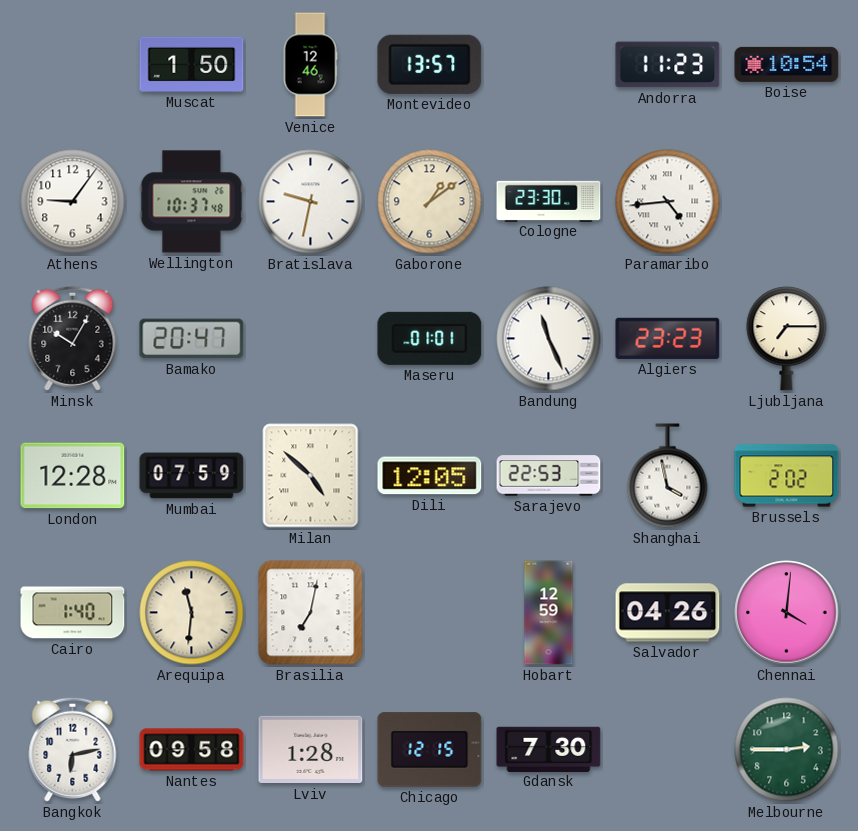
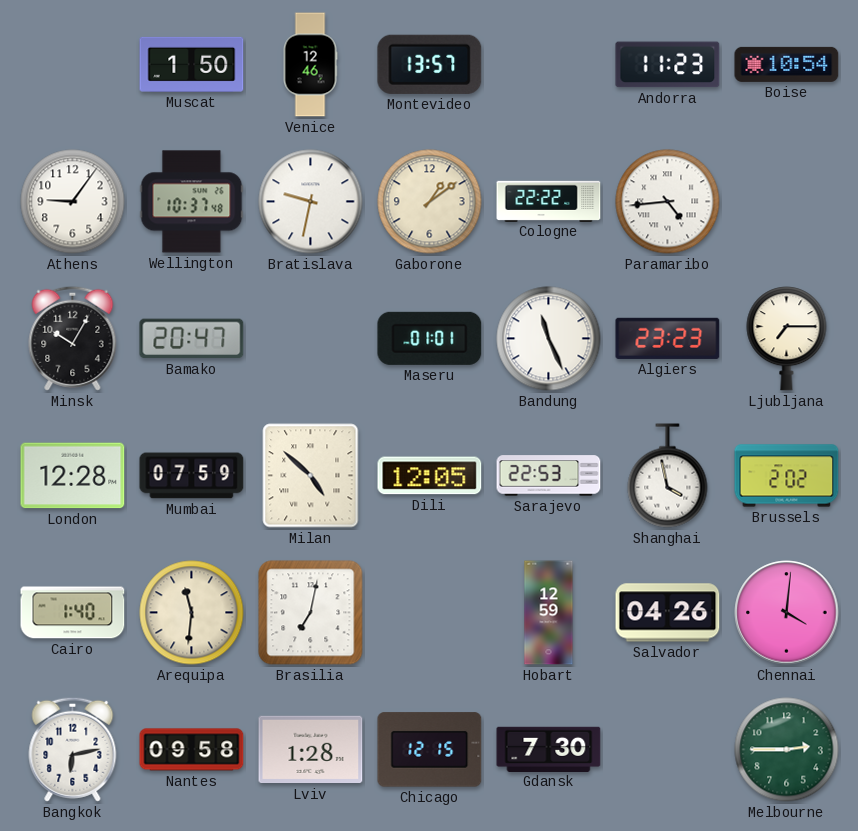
Cologne: 23:30 -> 22:22 (549, 201)
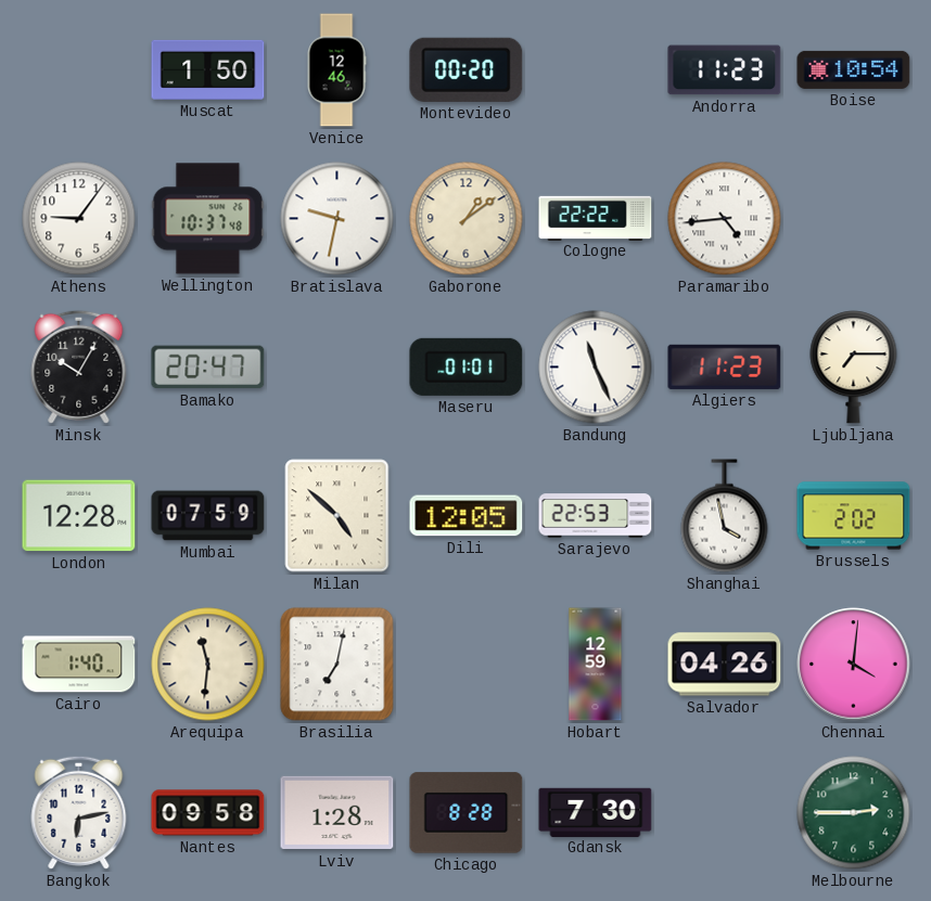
Montevideo: 13:57 -> 00:20 (467, 69)
Algiers: 23:23 -> 11:23 (725, 366)
Chicago: 12:15 -> 8:28 (467, 813)
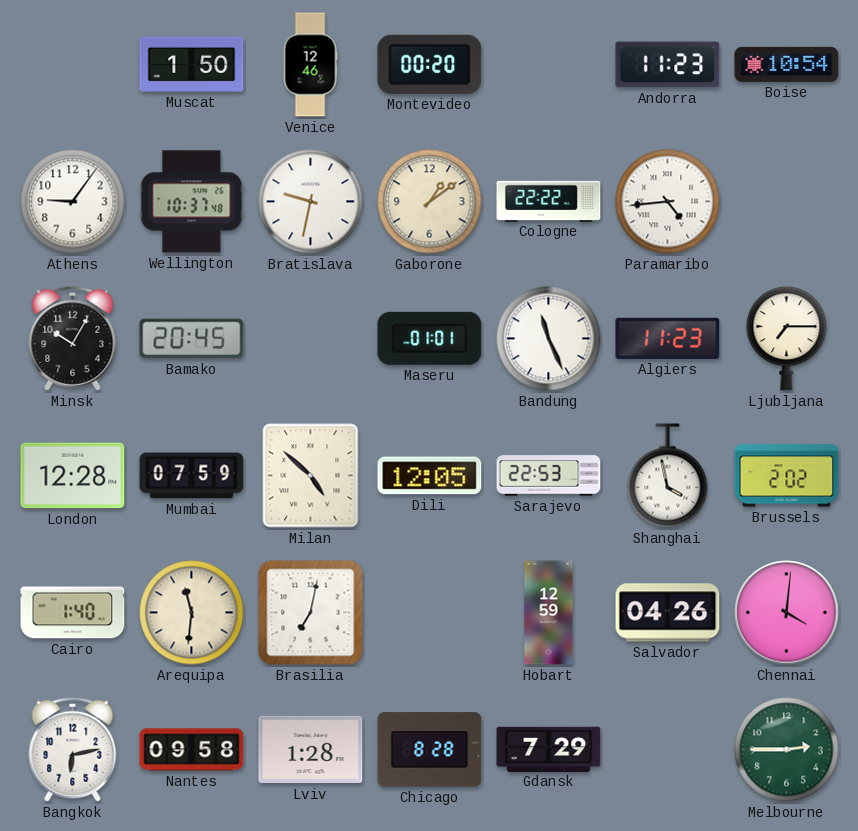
Bamako: 20:47 -> 20:45 (192, 339)
Gdansk: 7:30 -> 7:29 (549, 749)
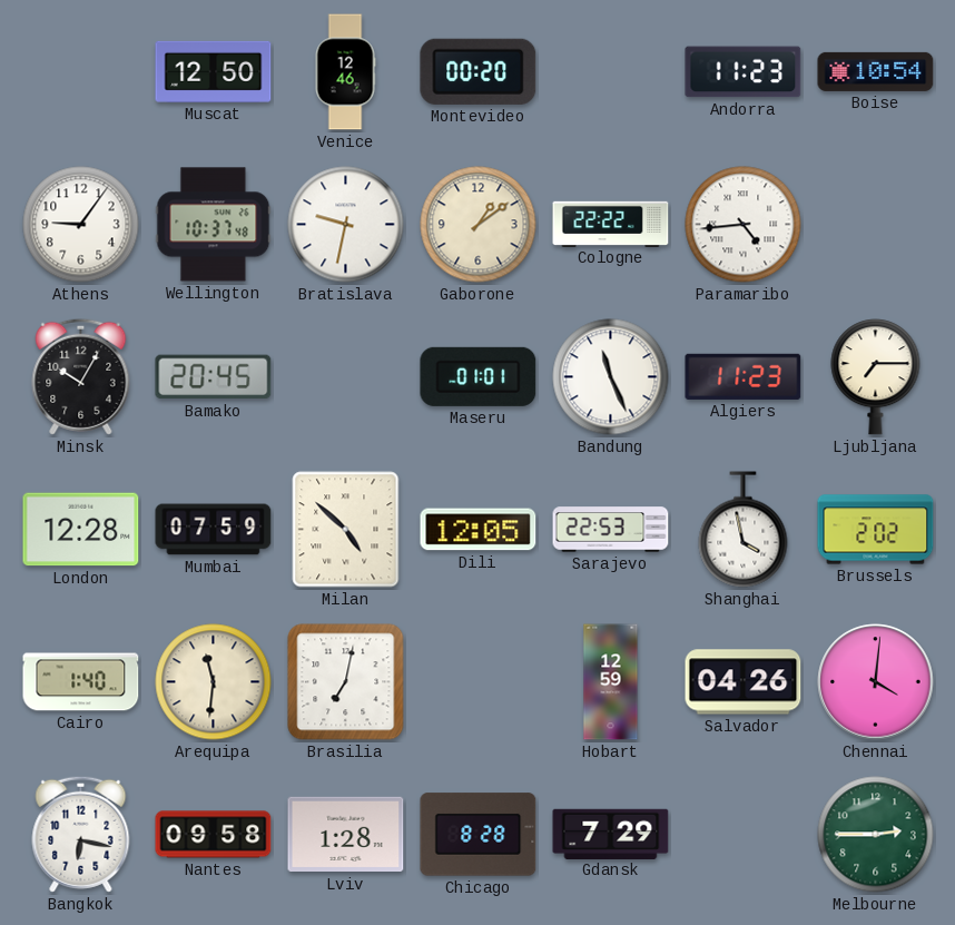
Muscat: 1:50 -> 12:50 (214, 71)
Bangkok: 6:13 -> 6:17 (81, 834)
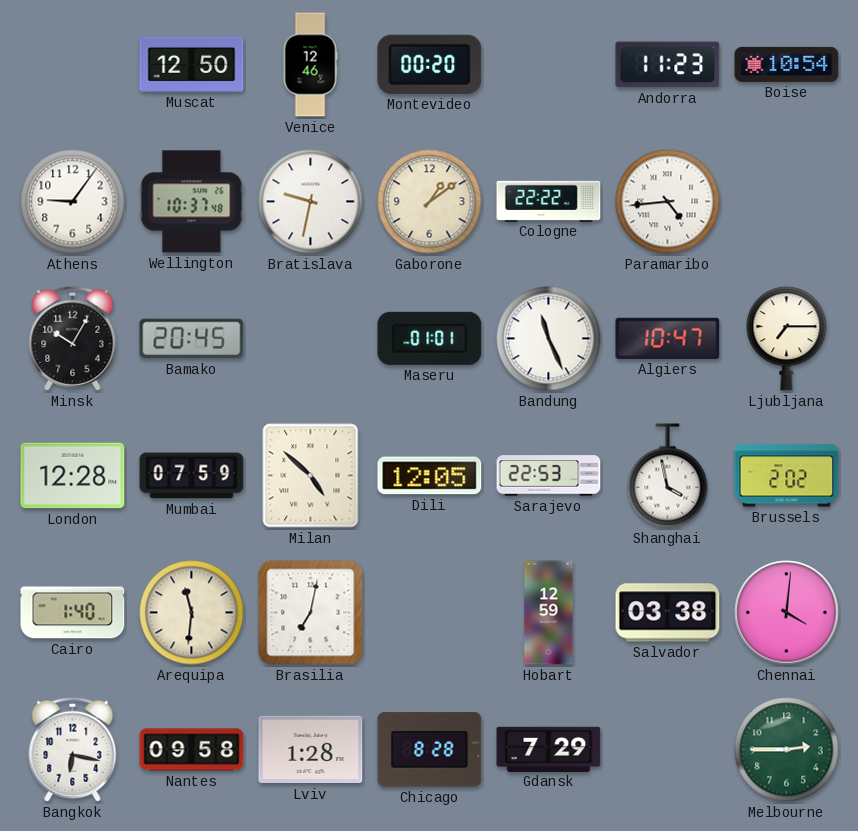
Algiers: 11:23 -> 10:47 (668, 338)
Salvador: 04:26 -> 03:38 (668, 613)
